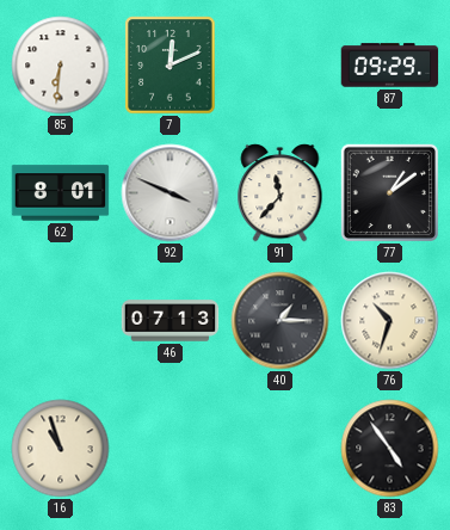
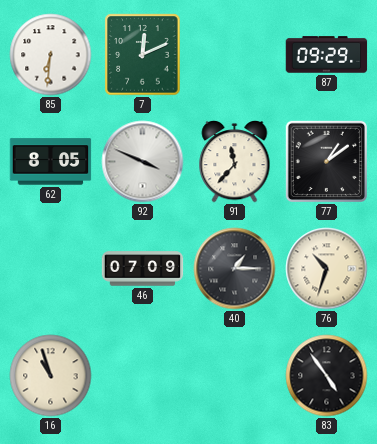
62: 8:01 -> 8:05 (51, 162)
46: 07:13 -> 07:09 (143, 269)
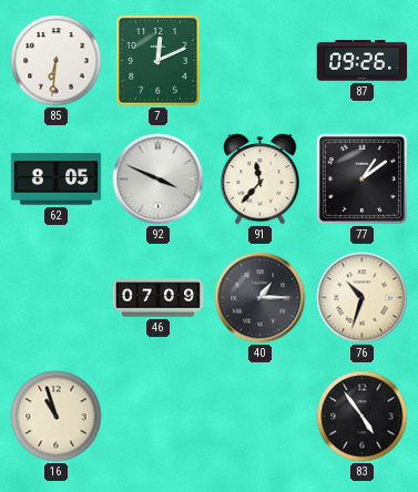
87: 09:29 -> 09:26 (363, 61)
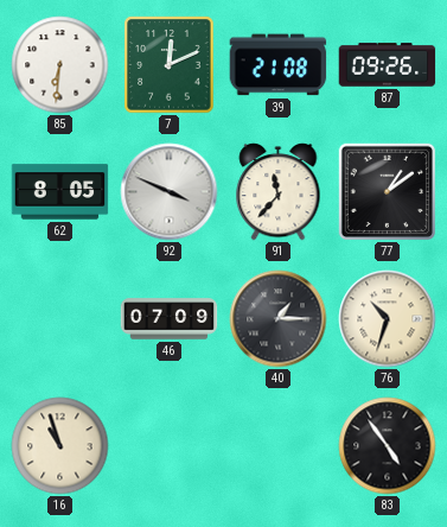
39: none -> 21:08 (279, 65)
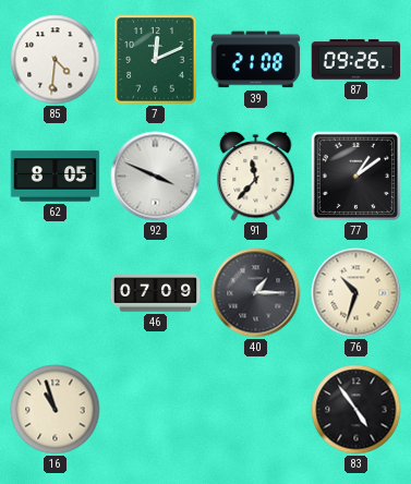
85: 6:31 -> 4:31 (56, 60)
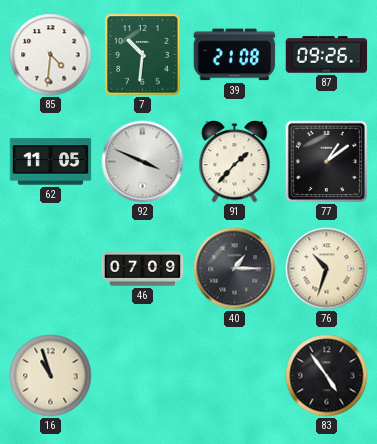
7: 12:11 -> 10:31 (143, 55)
62: 8:05 -> 11:05 (51, 162)
91: 11:37 -> 1:37 (235, 162)
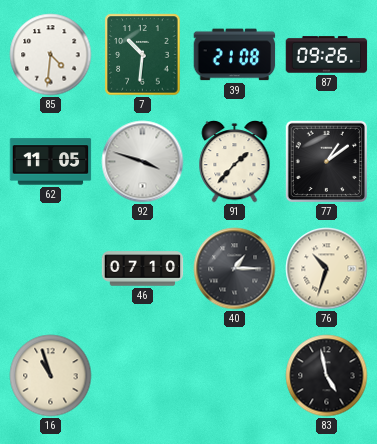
92: 3:49 -> 3:48 (143, 162)
46: 07:09 -> 07:10 (143, 269)
83: 4:54 -> 4:58 (327, 376)
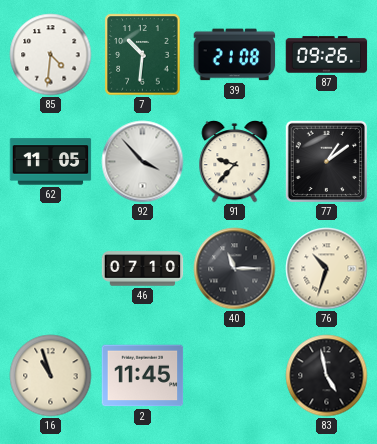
92: 3:48 -> 3:53 (143, 162)
91: 1:37 -> 9:37 (235, 162)
40: 1:15 -> 11:15 (235, 269)
2: none -> 11:45 (143, 376)
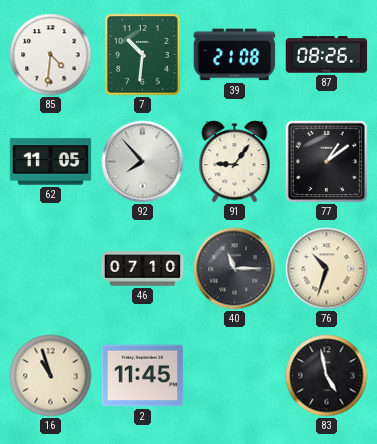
87: 09:26 -> 08:26 (327, 55)
92: 3:53 -> 7:53 (143, 162)
91: 9:37 -> 9:06 (235, 162)
